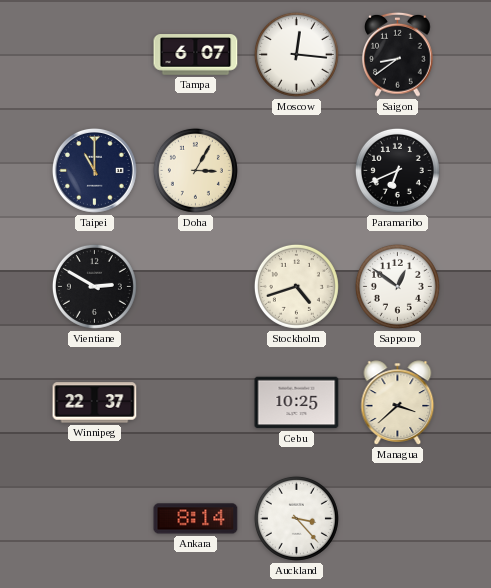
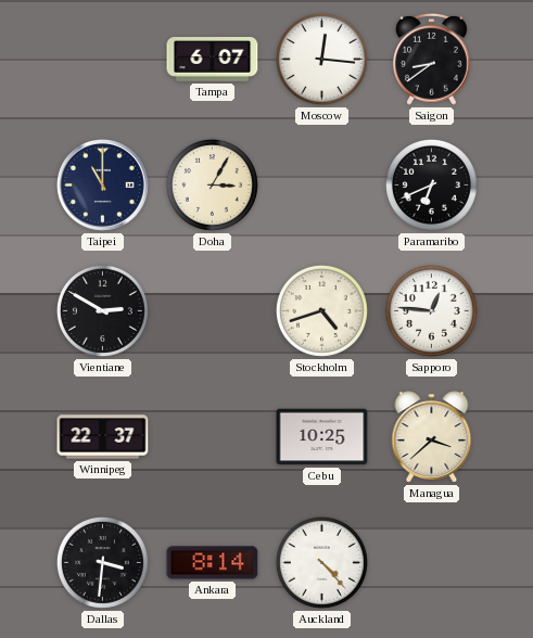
Sapporo: 12:51 -> 12:46 (431, 310)
Dallas: none -> 3:31 (102, 562)
Auckland: 3:23 -> 4:23 (321, 562)
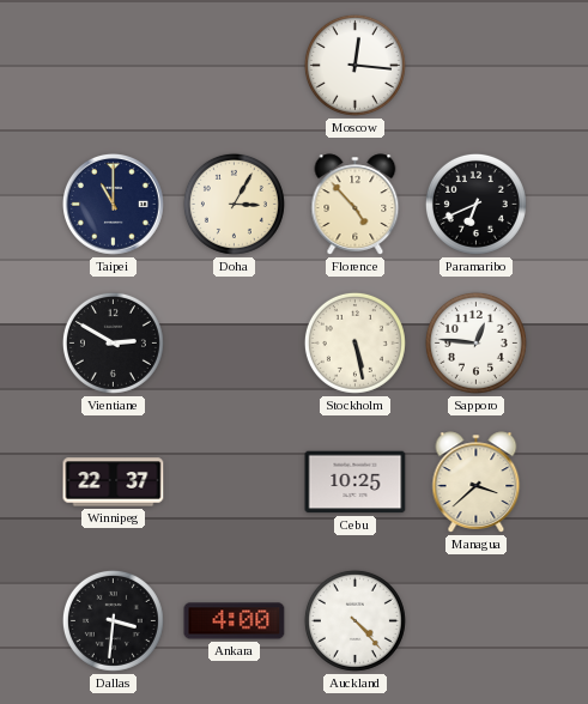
Tampa: 6:07 -> none (213, 60)
Saigon: 8:39 -> none (432, 59)
Florence: none -> 4:53 (356, 205)
Stockholm: 4:42 -> 5:28 (354, 342)
Ankara: 8:14 -> 4:00 (235, 621)
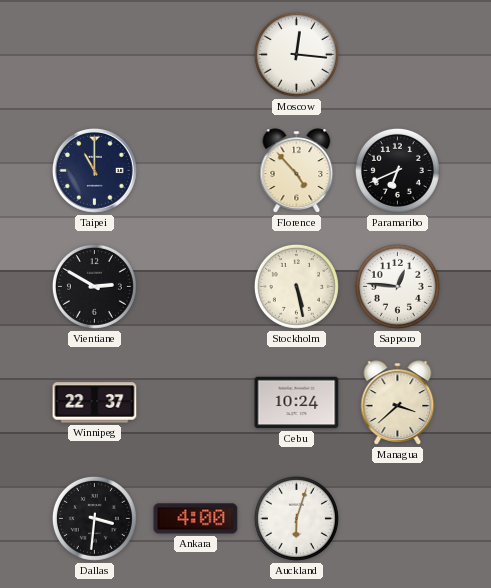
Doha: 3:05 -> none (234, 204)
Cebu: 10:25 -> 10:24 (297, 403)
Auckland: 4:23 -> 6:03 (296, 518)
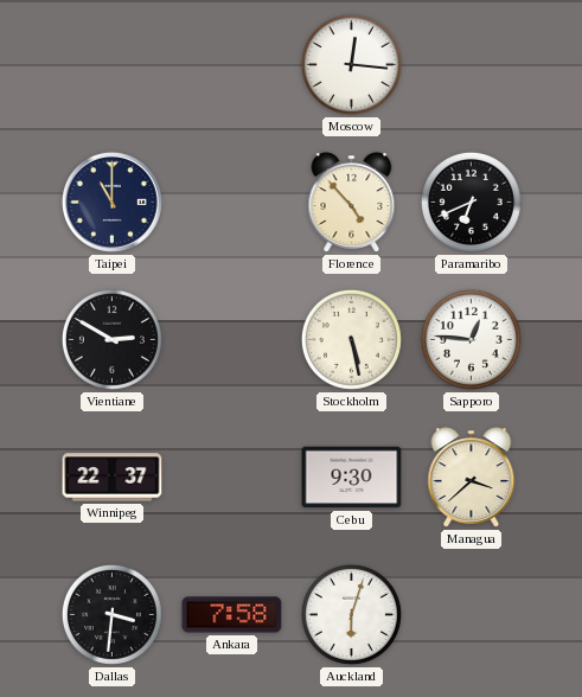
Cebu: 10:24 -> 9:30 (352, 478)
Ankara: 4:00 -> 7:58 (232, 615)
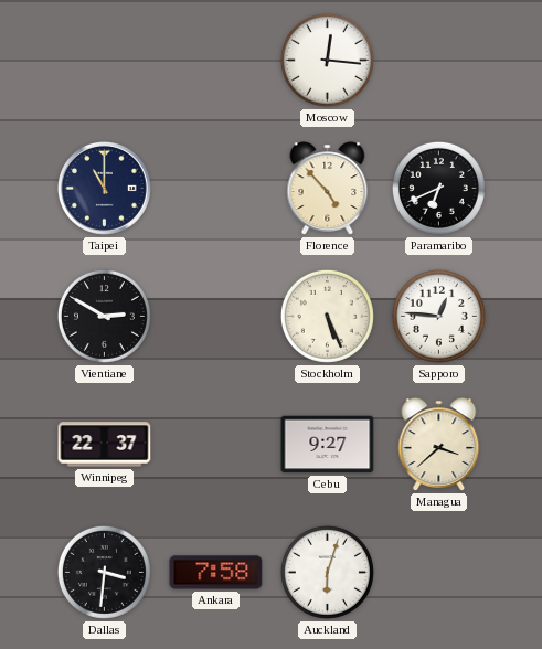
Stockholm: 5:28 -> 5:26 (327, 316)
Cebu: 9:30 -> 9:27 (328, 445)
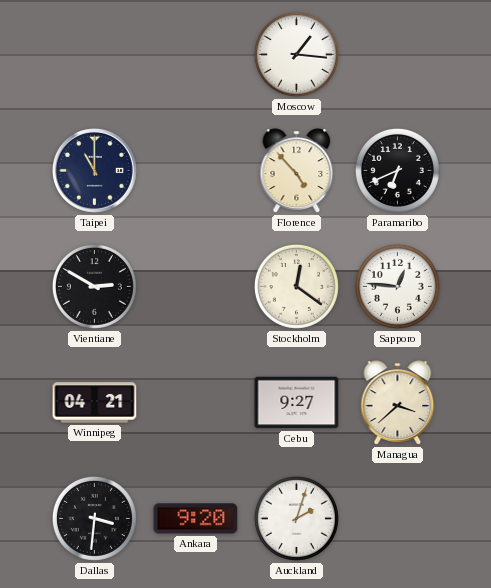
Moscow: 12:16 -> 1:16 (296, 54)
Stockholm: 5:26 -> 12:21 (296, 286)
Winnipeg: 22:37 -> 04:21 (95, 403)
Ankara: 7:58 -> 9:20 (196, 519)
Auckland: 6:03 -> 2:03 (296, 518)
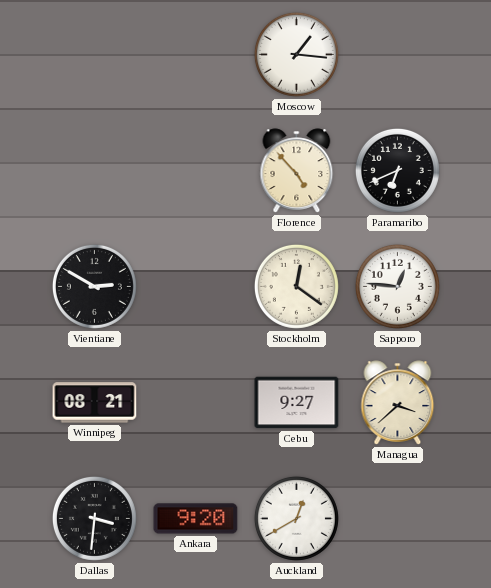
Taipei: 11:00 -> none (94, 170)
Winnipeg: 04:21 -> 08:21 (95, 403)
Auckland: 2:03 -> 12:40 (296, 518)
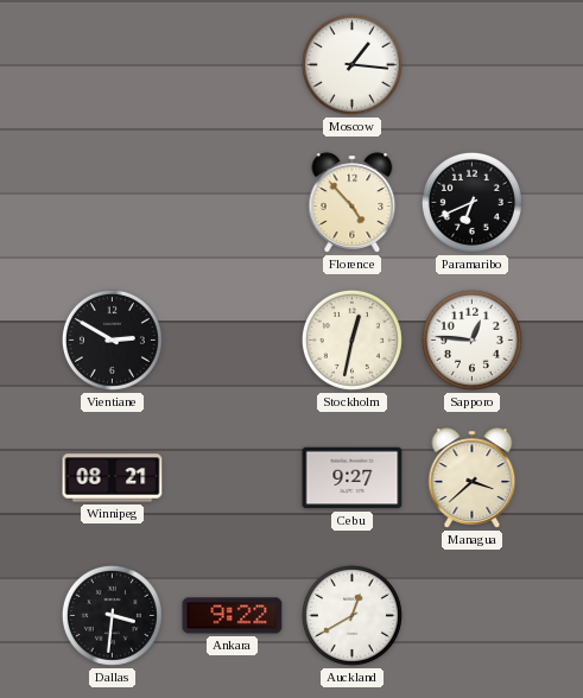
Stockholm: 12:21 -> 12:32 (351, 340)
Ankara: 9:20 -> 9:22 (233, 616)
